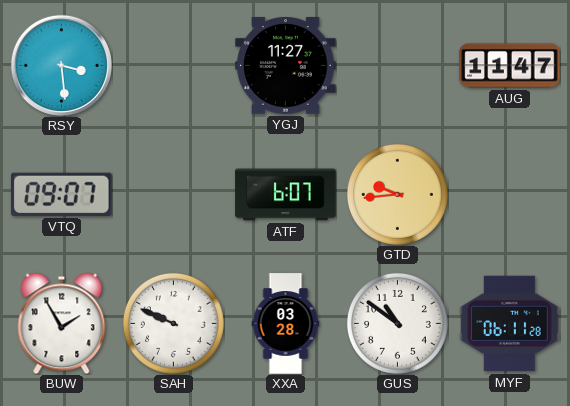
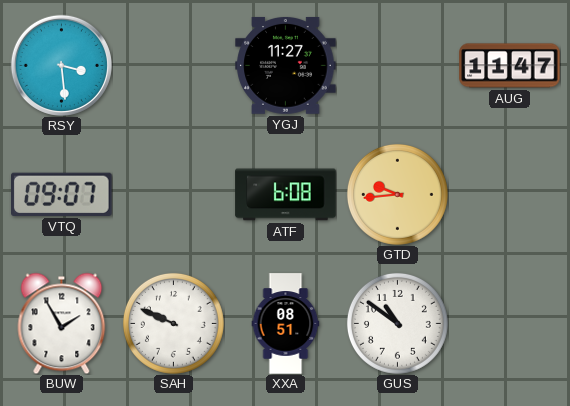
ATF: 6:07 -> 6:08 (286, 195)
XXA: 03:28 -> 08:51 (286, 324)
MYF: 06:11 -> none (510, 324)
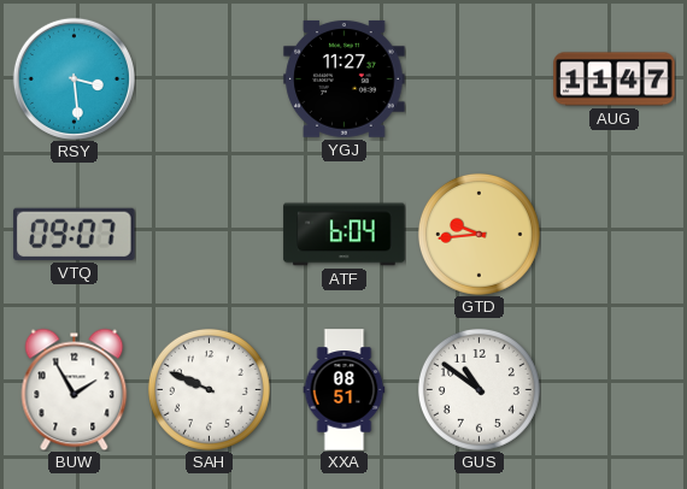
ATF: 6:08 -> 6:04 (345, 235)
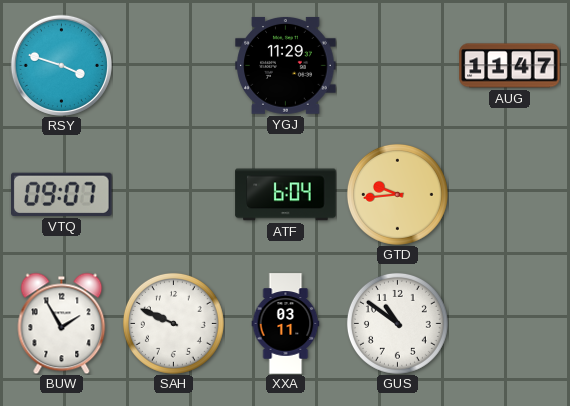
RSY: 3:29 -> 3:48 (61, 65)
YGJ: 11:27 -> 11:29 (286, 65)
XXA: 08:51 -> 03:11 (286, 324)
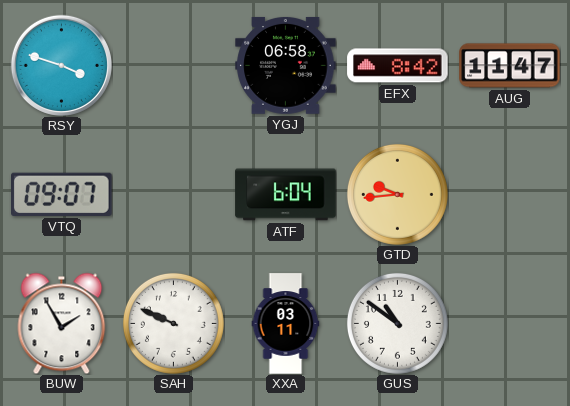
YGJ: 11:29 -> 06:58 (286, 65)
EFX: none -> 8:42 (398, 66)
